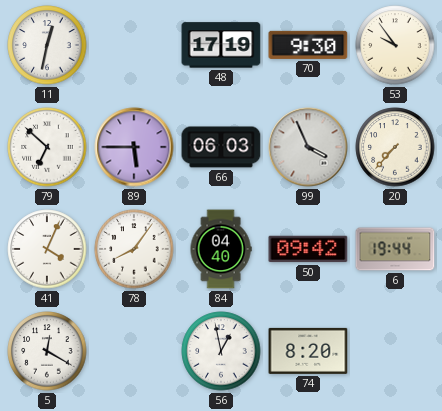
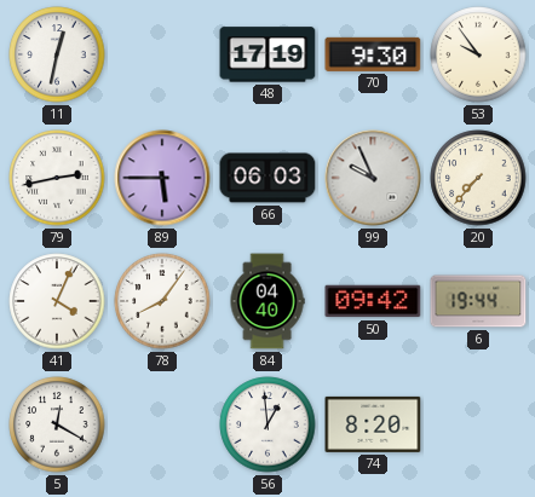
79: 6:52 -> 2:43 (57, 178)
99: 3:56 -> 9:56 (373, 178)
56: 12:58 -> 12:59 (267, 424)
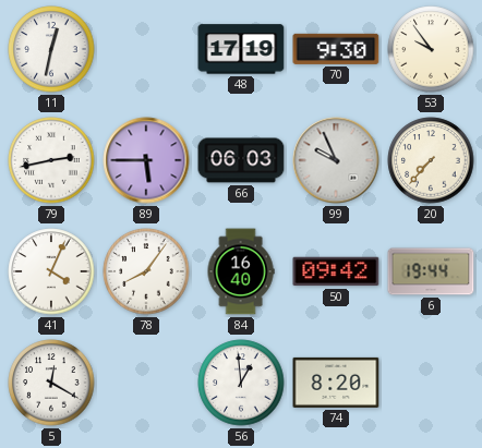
84: 04:40 -> 16:40 (241, 271)
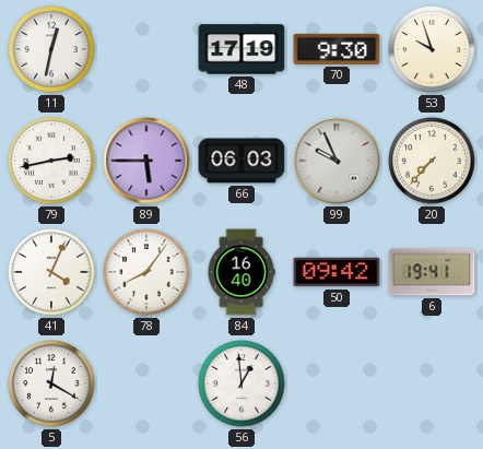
53: 9:54 -> 9:57 (432, 49)
6: 19:44 -> 19:41 (432, 272)
74: 8:20 -> none (336, 383)
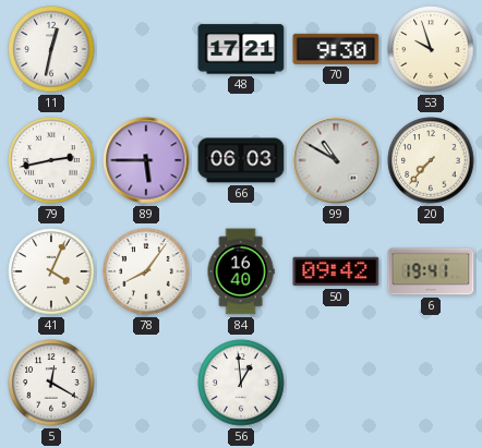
48: 17:19 -> 17:21 (241, 49)
99: 9:56 -> 10:50 (336, 160)
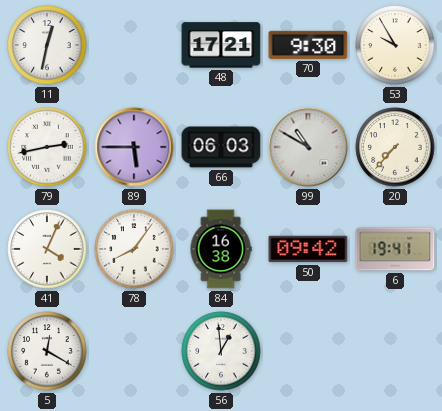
53: 9:57 -> 9:55 (395, 45)
84: 16:40 -> 16:38 (221, 249)
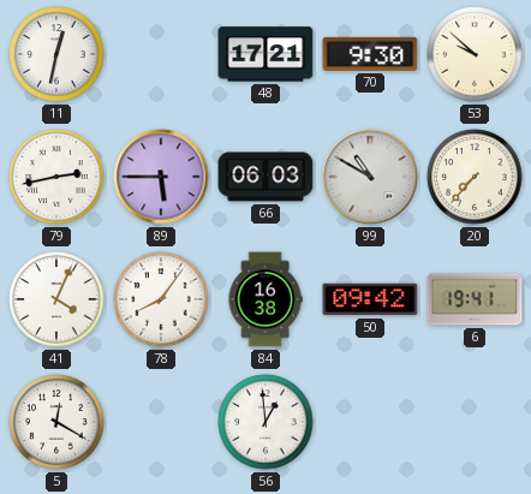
53: 9:55 -> 9:52 (475, 54)
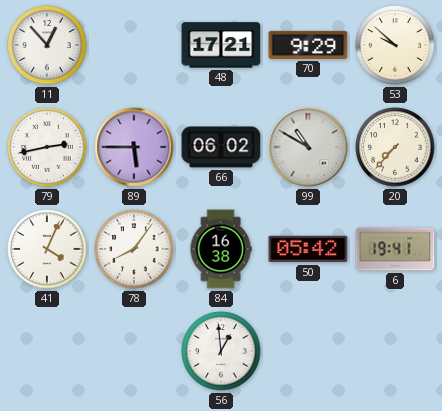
11: 12:32 -> 12:53 (47, 45)
70: 9:30 -> 9:29 (308, 45)
66: 06:03 -> 06:02 (221, 147)
50: 09:42 -> 05:42 (308, 249)
5: 12:20 -> none (56, 422)
